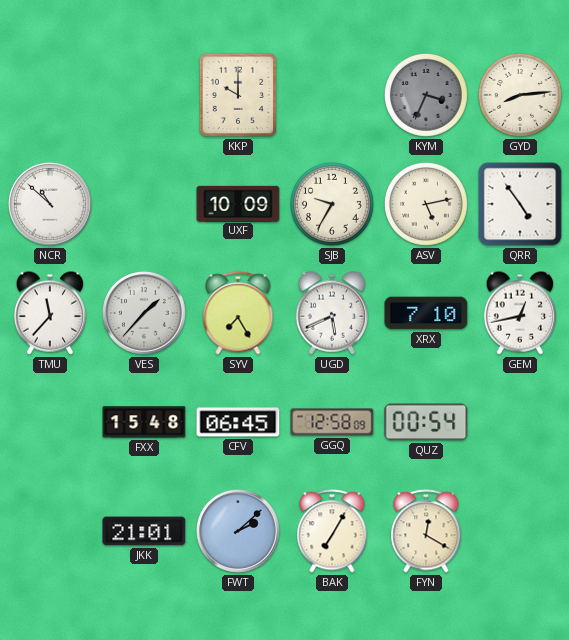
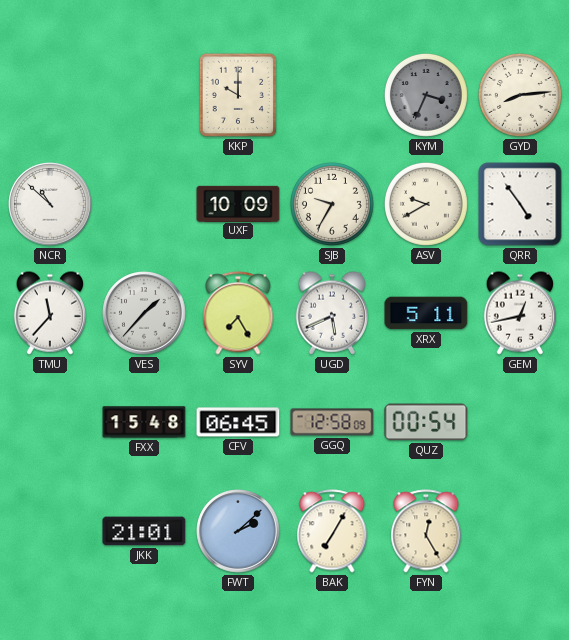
ASV: 5:13 -> 9:40 (426, 204)
XRX: 7:10 -> 5:11 (426, 313)
FYN: 12:20 -> 12:25 (426, 531)
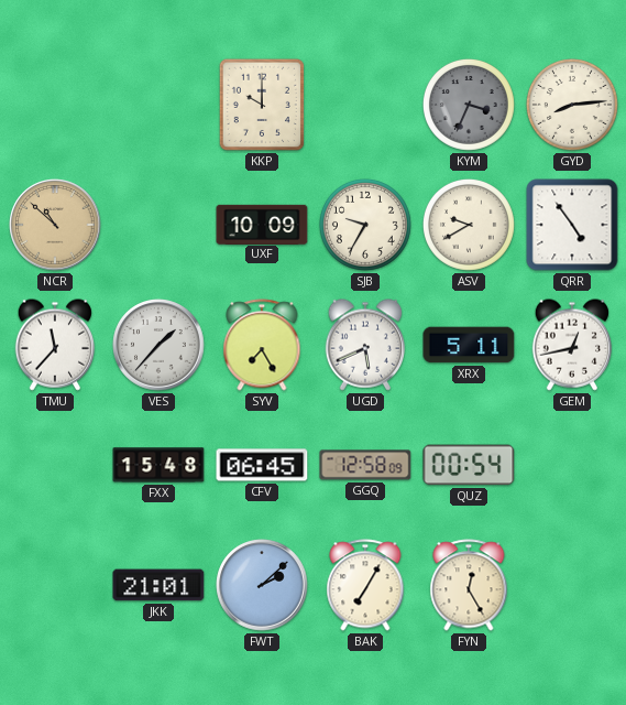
NCR dial: white -> champagne (55, 225)
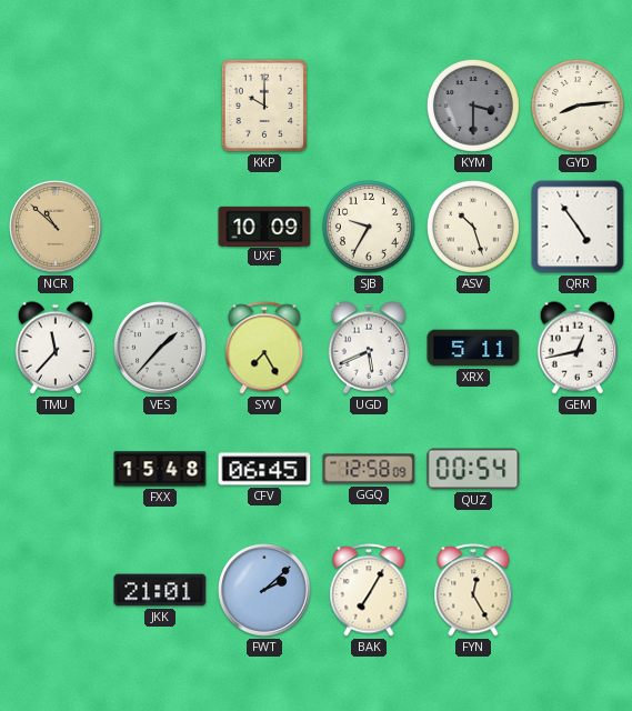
KYM: 3:34 -> 3:30 (473, 106)
ASV: 9:40 -> 10:27 (473, 227)
